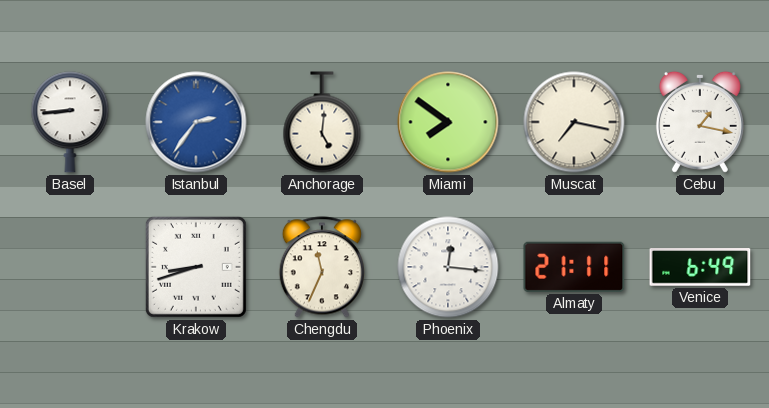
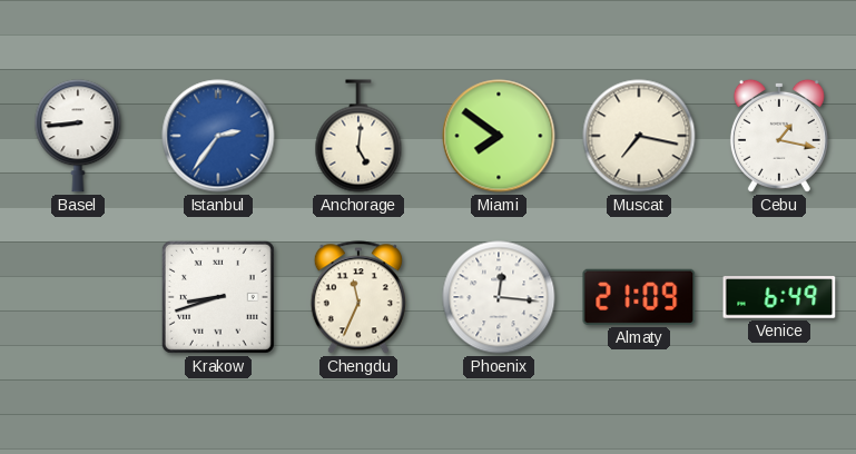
Almaty: 21:11 -> 21:09 (639, 297)
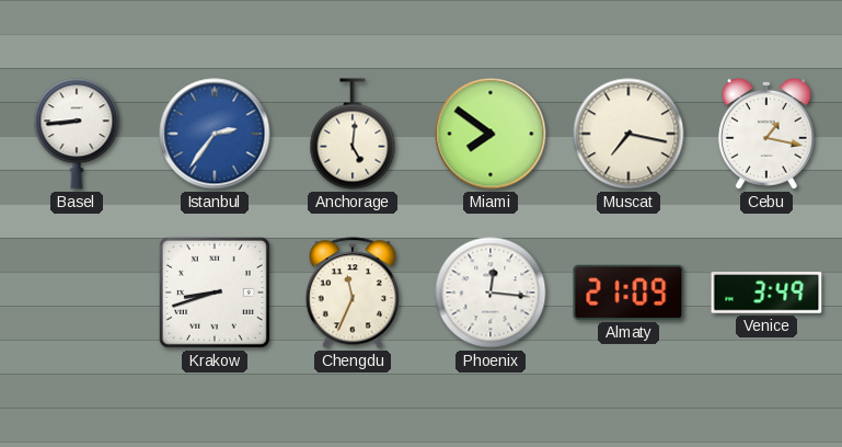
Venice: 6:49 -> 3:49 (766, 293)
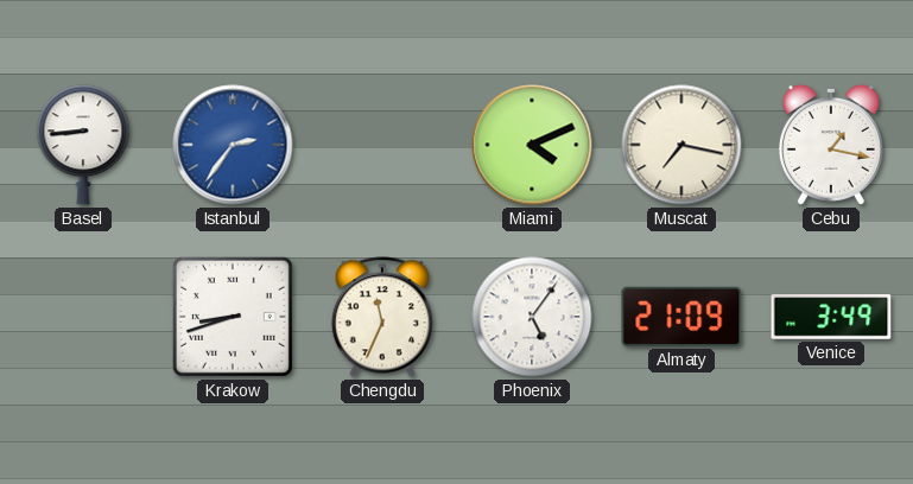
Anchorage: 5:01 -> none (353, 134)
Miami: 7:51 -> 4:11 (532, 145)
Phoenix: 12:16 -> 5:06 (532, 317)
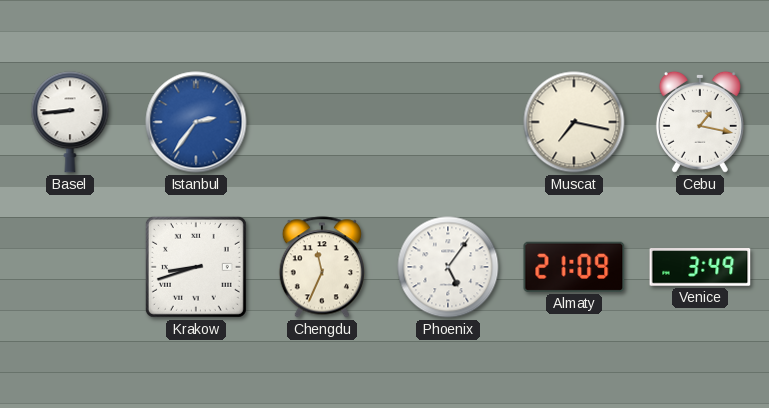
Miami: 4:11 -> none (532, 145)
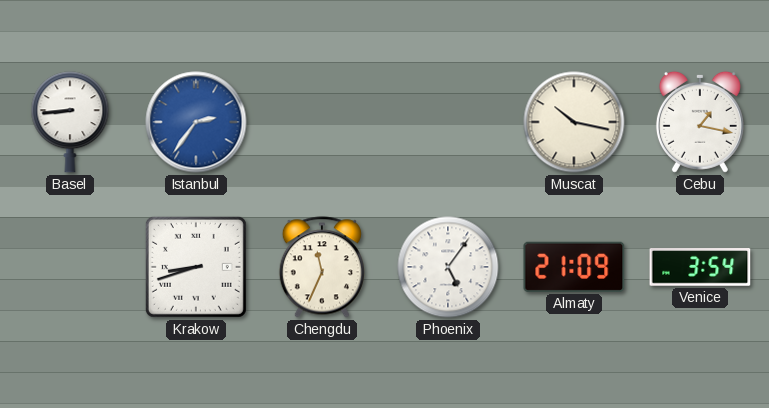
Muscat: 7:17 -> 10:17 (574, 122)
Venice: 3:49 -> 3:54 (700, 267)
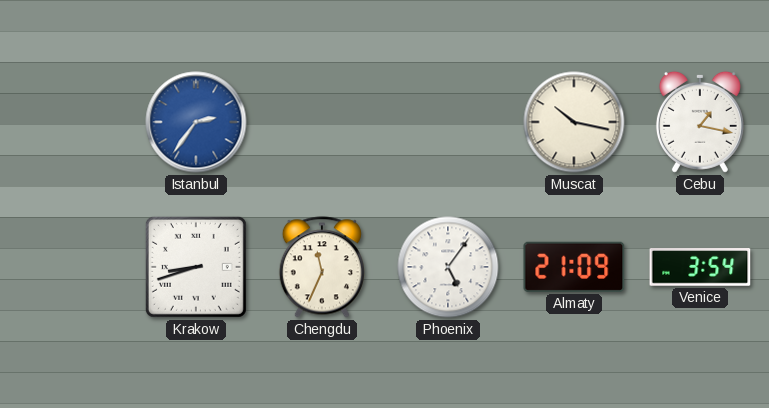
Basel: 8:44 -> none (70, 122)
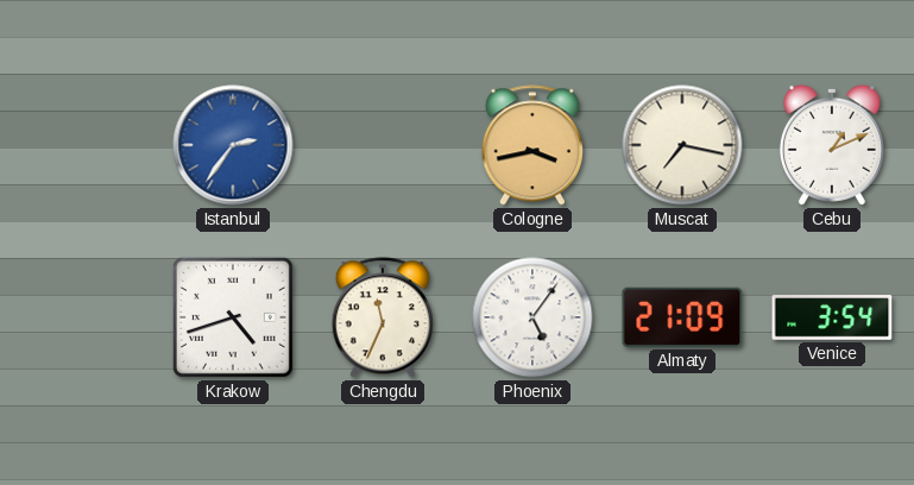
Cologne: none -> 3:43 (532, 145)
Muscat: 10:17 -> 7:17 (682, 145)
Cebu: 1:17 -> 1:11 (832, 145)
Krakow: 8:42 -> 4:42 (233, 317)
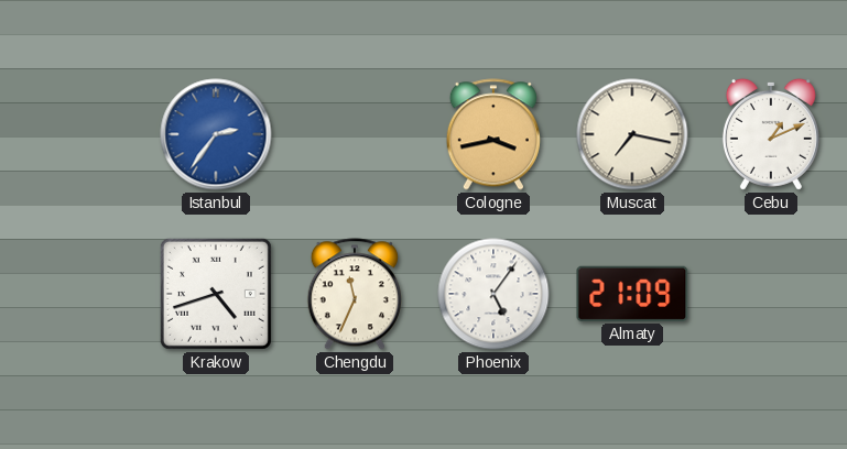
Venice: 3:54 -> none (832, 317)
